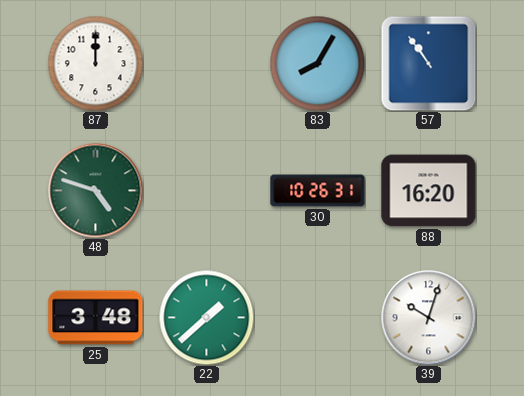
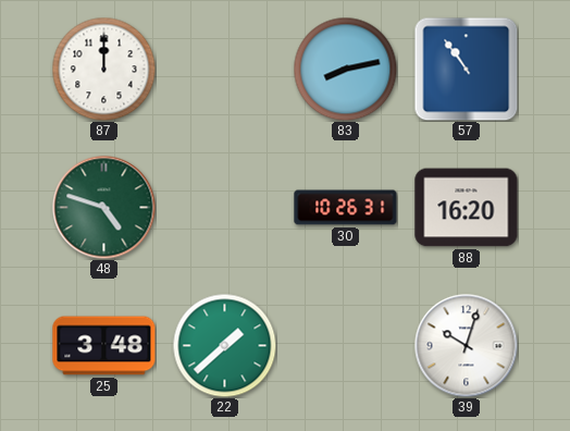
83: 8:05 -> 8:13 (345, 69)
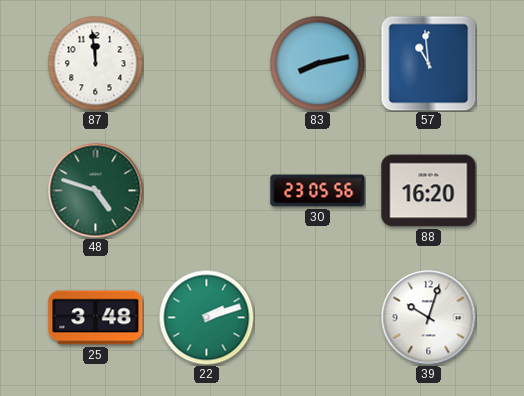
87: 12:00 -> 11:59 (95, 63)
57: 10:54 -> 10:59 (428, 63)
30: 10:26 -> 23:05 (318, 191)
22: 1:38 -> 2:12 (206, 317)
